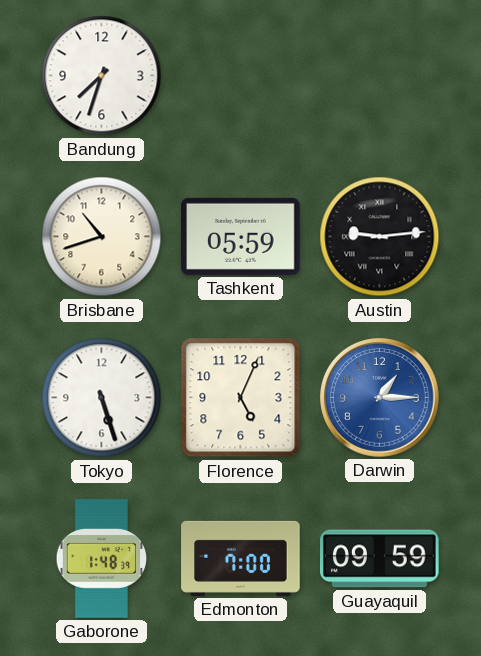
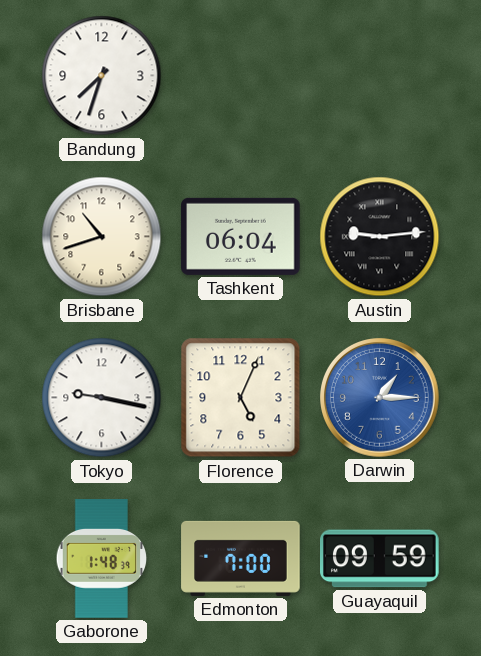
Tashkent: 05:59 -> 06:04 (241, 236)
Tokyo: 5:27 -> 9:17 (102, 398)
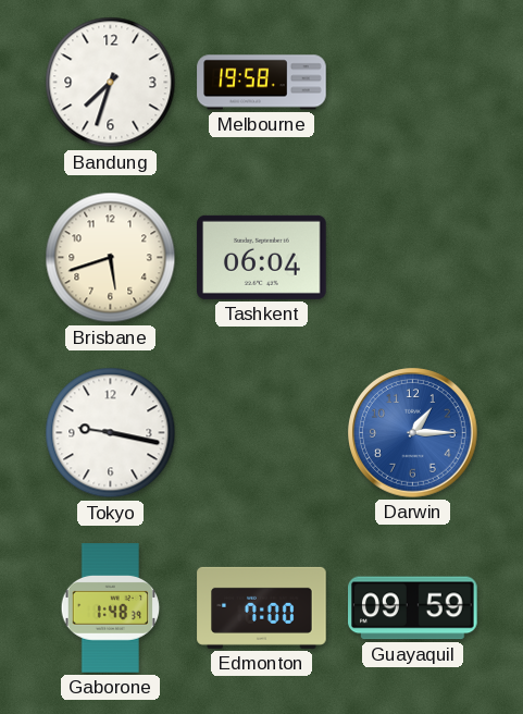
Melbourne: none -> 19:58 (262, 83)
Brisbane: 10:42 -> 5:42 (111, 258)
Austin: 9:14 -> none (380, 237)
Florence: 5:04 -> none (241, 398)
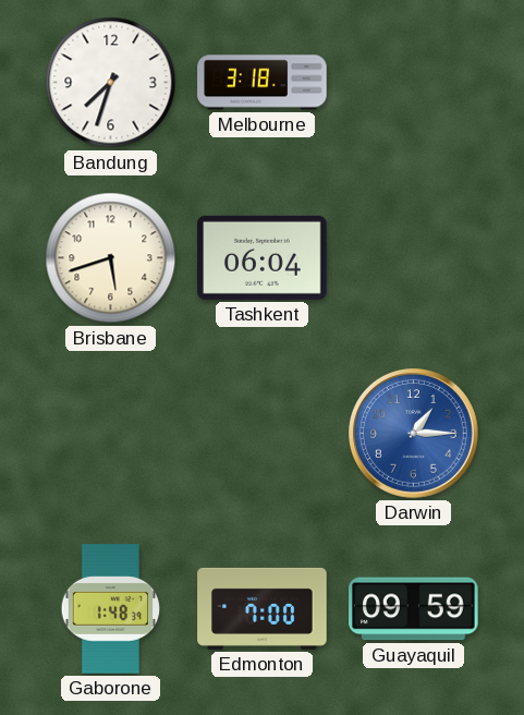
Melbourne: 19:58 -> 3:18 (263, 83)
Tokyo: 9:17 -> none (111, 433)
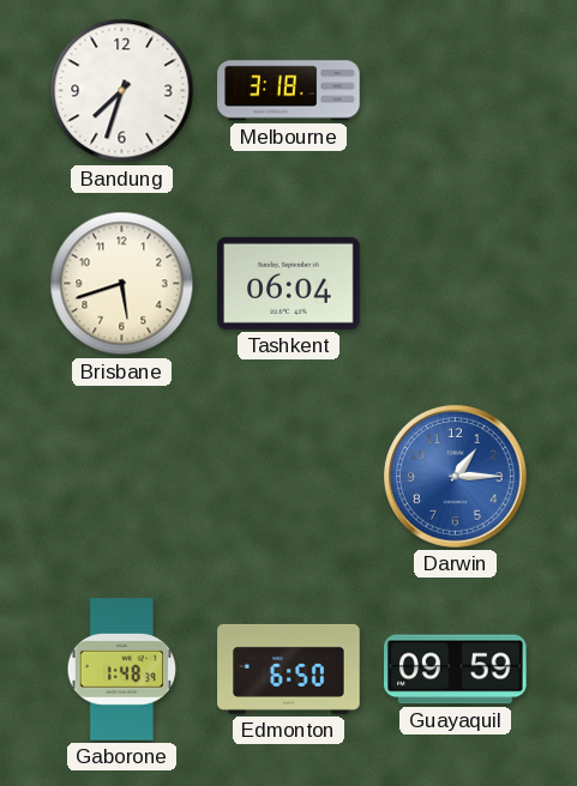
Edmonton: 7:00 -> 6:50 (289, 669)
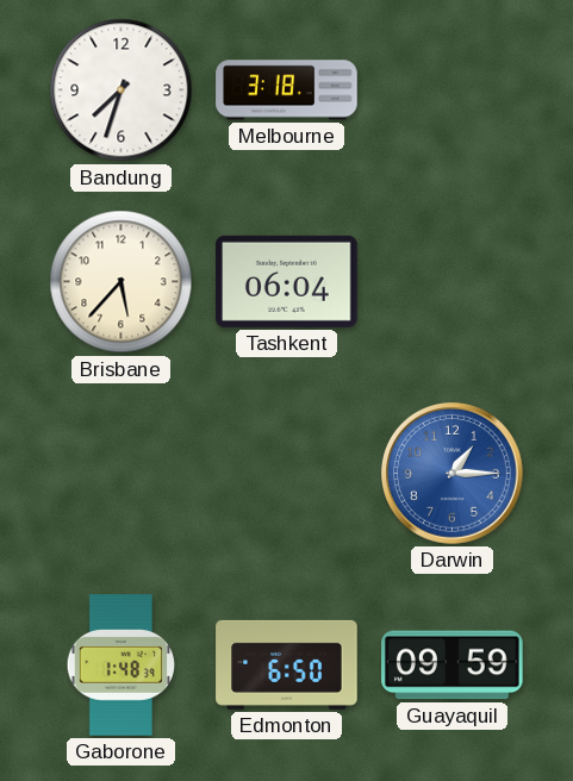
Brisbane: 5:42 -> 5:37 (122, 282)
